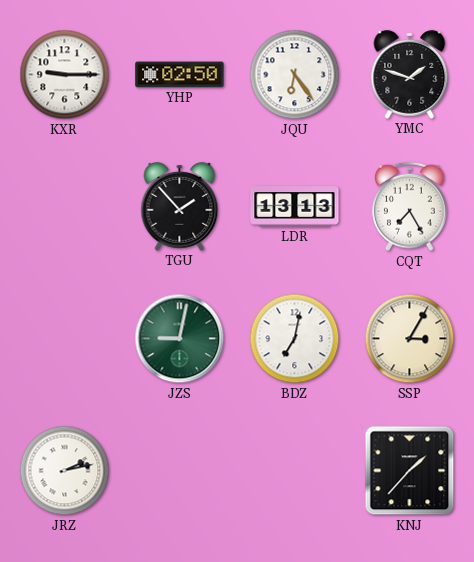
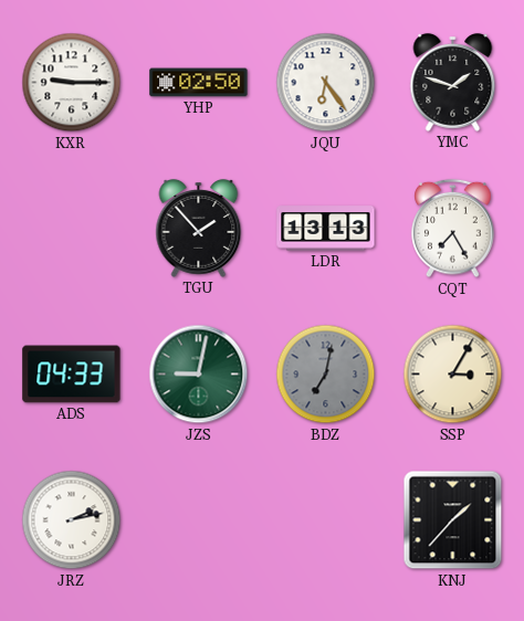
ADS: none -> 04:33 (72, 375)
BDZ dial: white -> grey (326, 375)
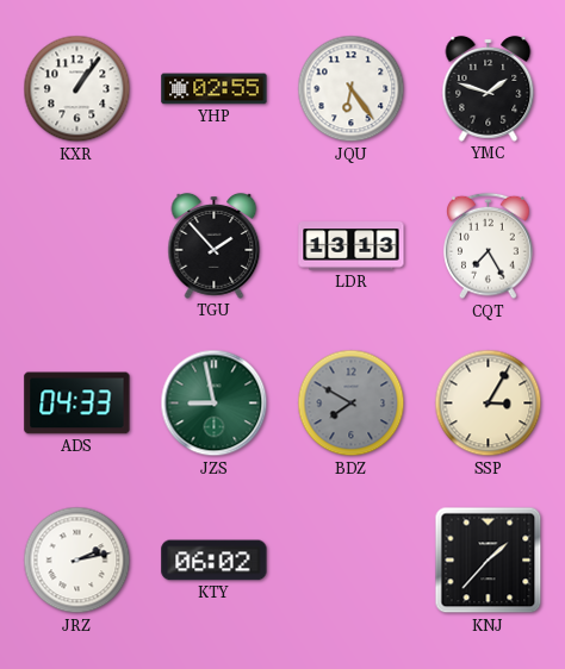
KXR: 9:15 -> 1:06 (77, 89)
YHP: 02:50 -> 02:55 (215, 89)
JZS: 9:02 -> 8:58 (215, 404)
BDZ: 7:02 -> 7:50 (352, 404)
KTY: none -> 06:02 (215, 561)
